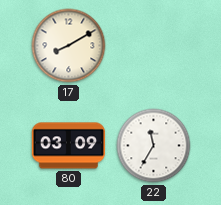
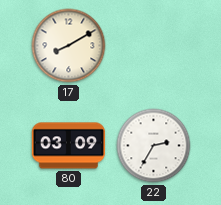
22: 11:35 -> 2:35 (154, 146)
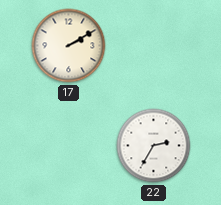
17: 8:10 -> 2:10 (69, 46)
80: 03:09 -> none (69, 146)
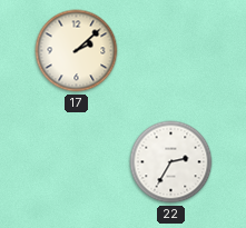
17: 2:10 -> 2:08 (77, 51)
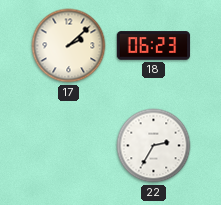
18: none -> 06:23 (154, 46)
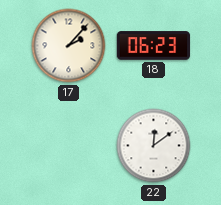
17: 2:08 -> 2:07 (69, 46)
22: 2:35 -> 12:09 (154, 146)
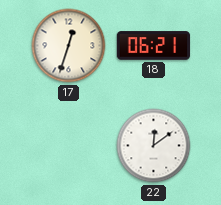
17: 2:07 -> 12:33 (69, 46)
18: 06:23 -> 06:21 (154, 46)
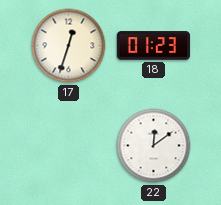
18: 06:21 -> 01:23 (154, 46)
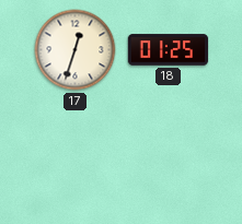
18: 01:23 -> 01:25 (169, 50)
22: 12:09 -> none (154, 146)
